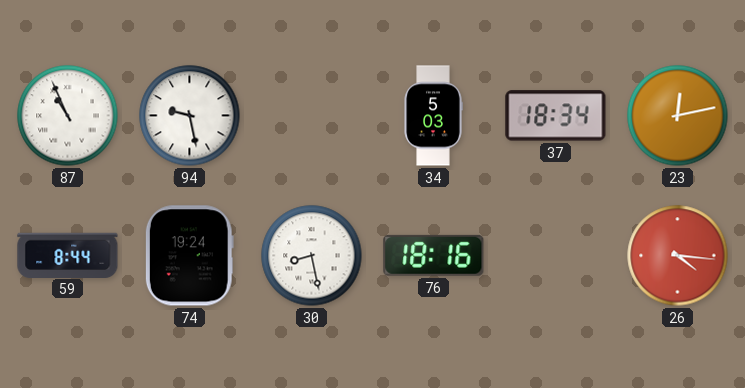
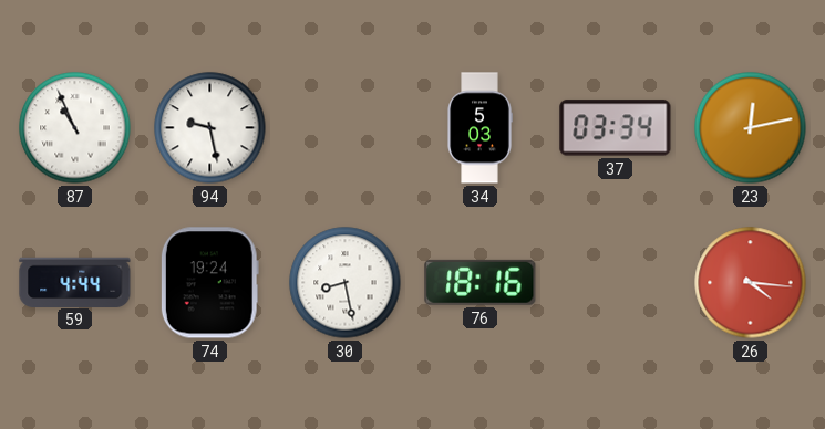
37: 18:34 -> 03:34 (616, 128)
59: 8:44 -> 4:44 (75, 282)
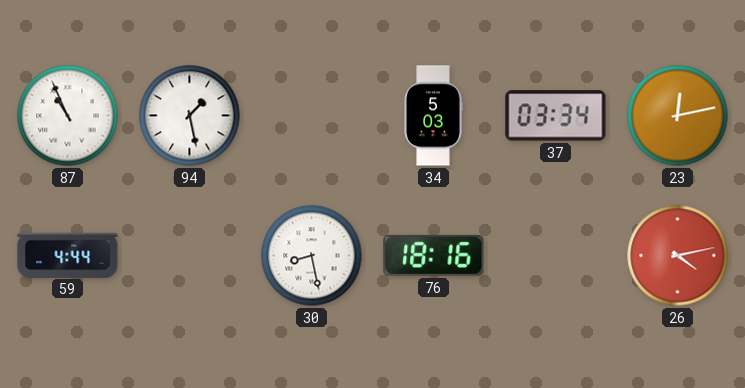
94: 9:28 -> 1:28 (190, 116)
74: 19:24 -> none (209, 283)
26: 4:16 -> 4:13 (678, 256)
